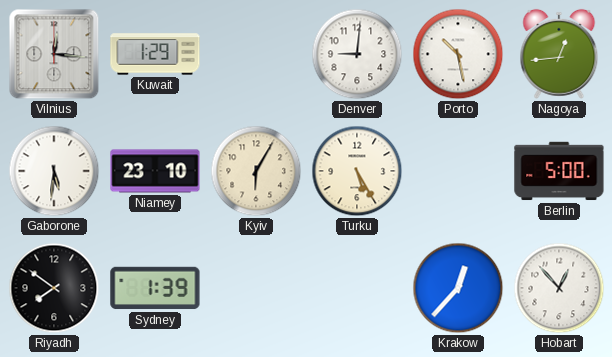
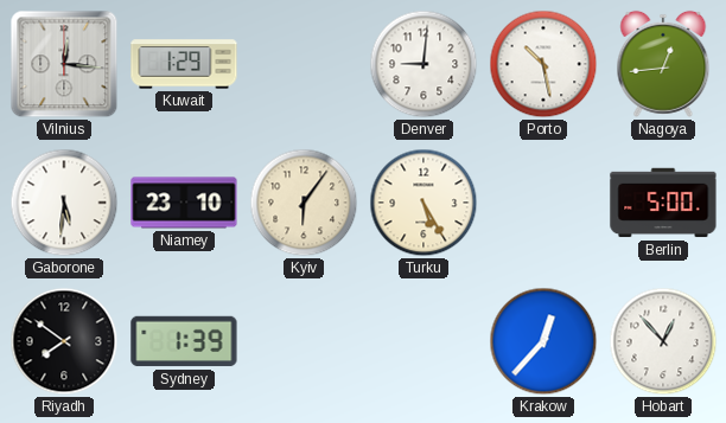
Kyiv: 6:05 -> 6:06 (304, 203)
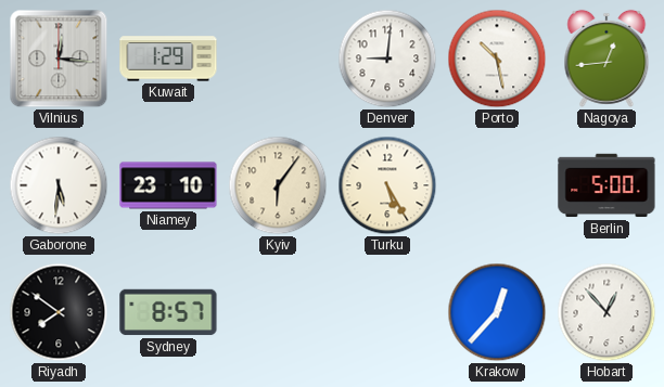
Sydney: 1:39 -> 8:57 (168, 312)
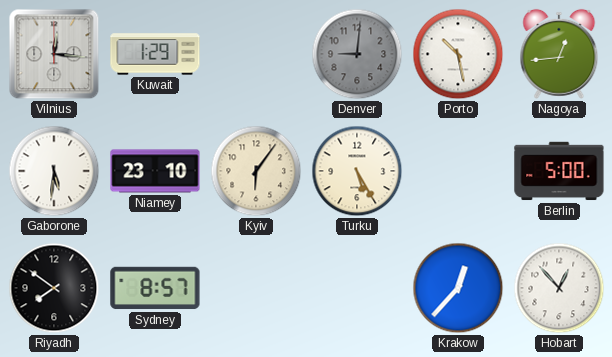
Denver dial: white -> grey (357, 54)
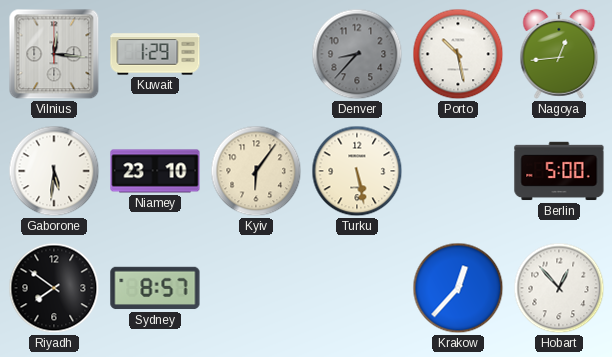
Denver: 9:01 -> 8:37 (357, 54)
Turku: 5:25 -> 5:28 (357, 171)
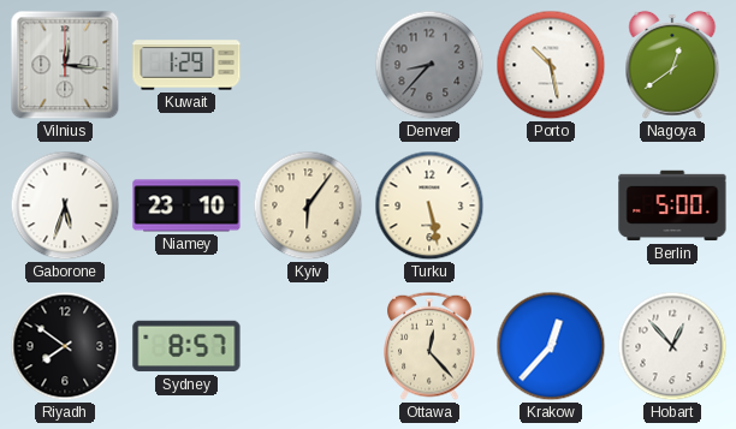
Nagoya: 12:44 -> 12:39 (672, 65)
Gaborone: 5:31 -> 5:33 (65, 205)
Ottawa: none -> 12:23 (431, 346)
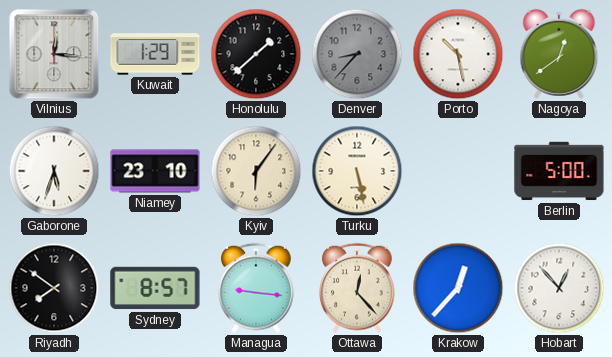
Honolulu: none -> 1:38 (256, 54)
Managua: none -> 9:16 (257, 288)
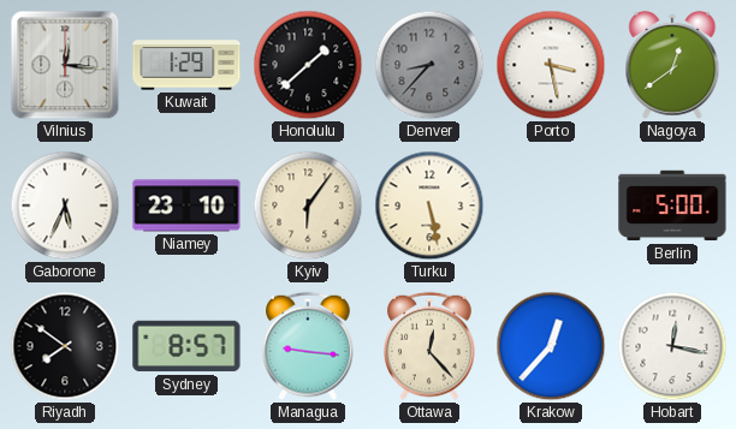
Porto: 10:28 -> 3:28 (551, 65)
Gaborone: 5:33 -> 5:34 (65, 205)
Hobart: 12:53 -> 12:17 (672, 346)
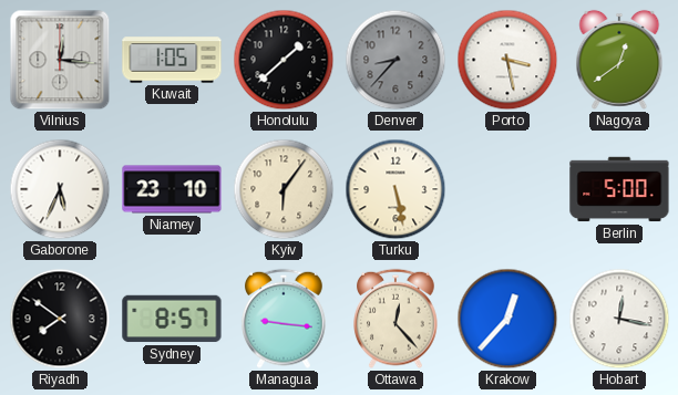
Kuwait: 1:29 -> 1:05 (172, 60)
